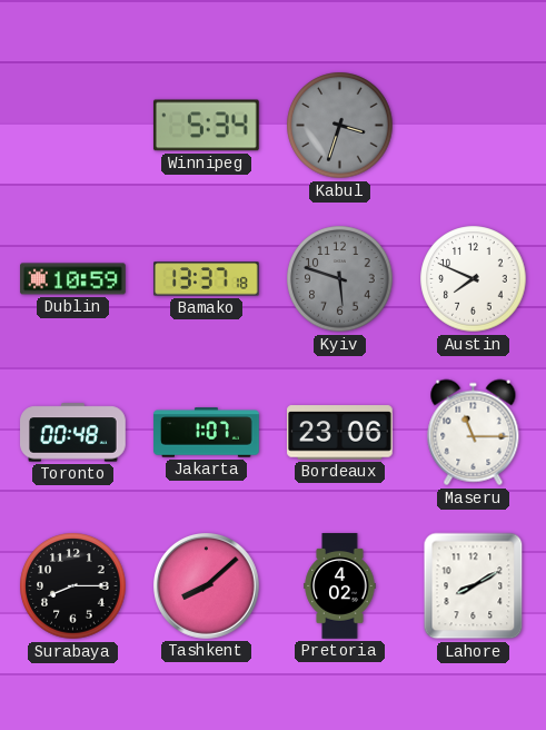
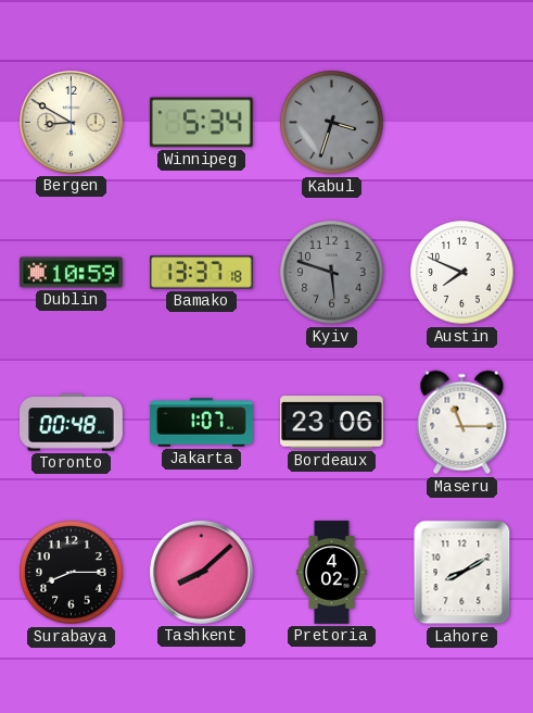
Bergen: none -> 8:50 (72, 123)
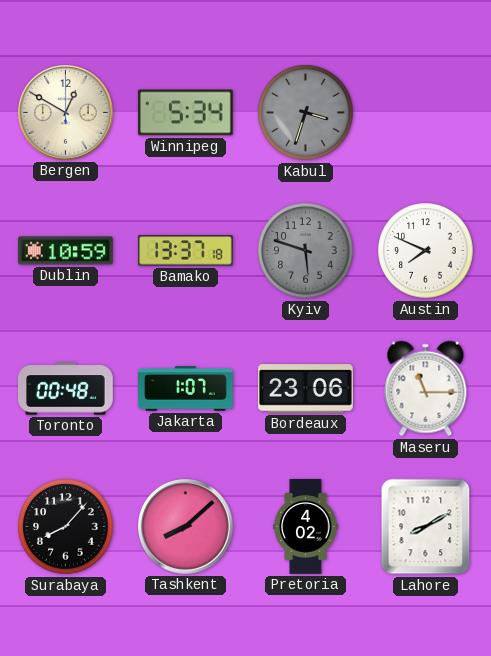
Bergen: 8:50 -> 12:50 (66, 113)
Surabaya: 8:15 -> 8:07 (66, 527)
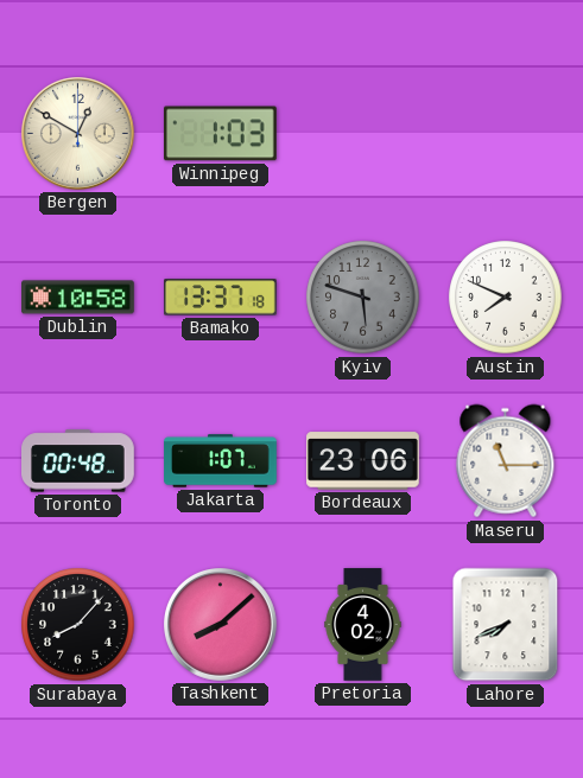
Winnipeg: 5:34 -> 1:03 (220, 134)
Kabul: 3:33 -> none (306, 113)
Dublin: 10:59 -> 10:58 (78, 298)
Lahore: 8:10 -> 7:41 (506, 625)
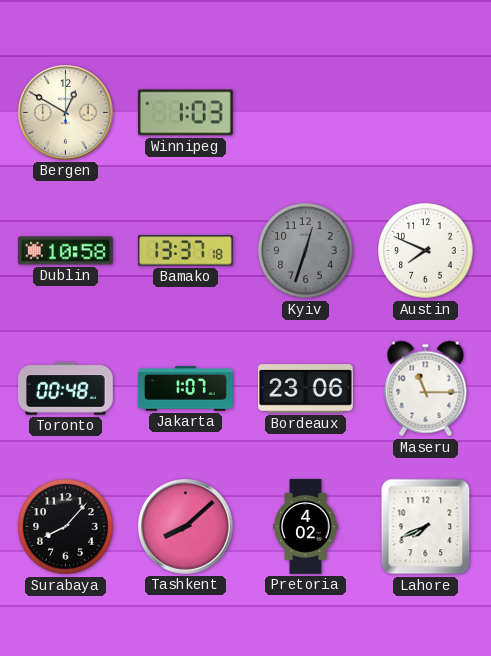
Kyiv: 5:48 -> 12:33 (306, 251)
